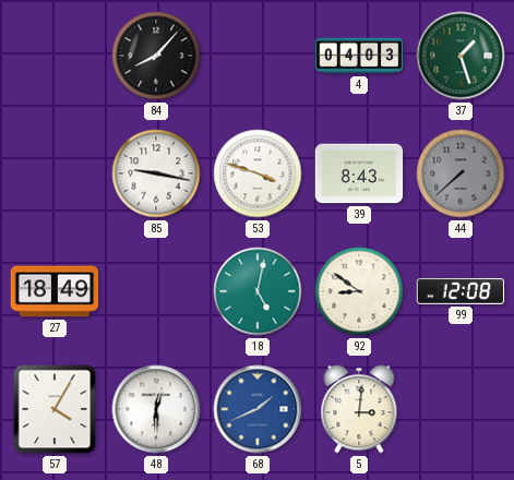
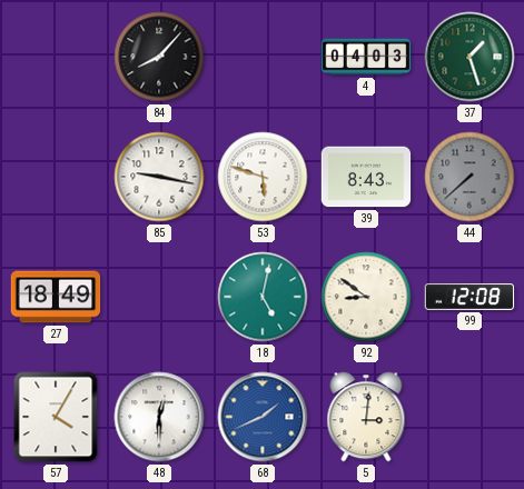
53: 3:48 -> 5:48 (263, 177)
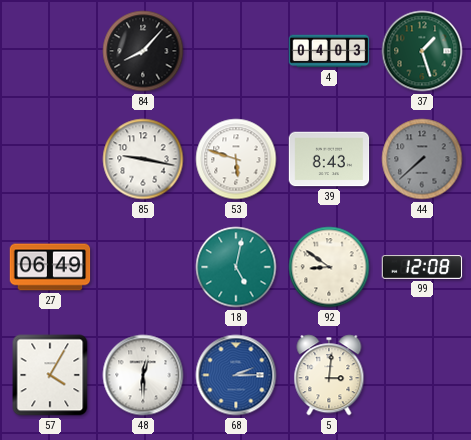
27: 18:49 -> 06:49 (50, 267)
68: 1:41 -> 2:15 (236, 375)
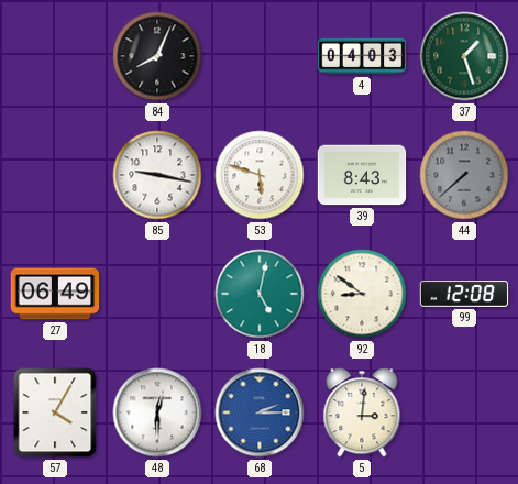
84: 8:07 -> 8:04 (157, 56)
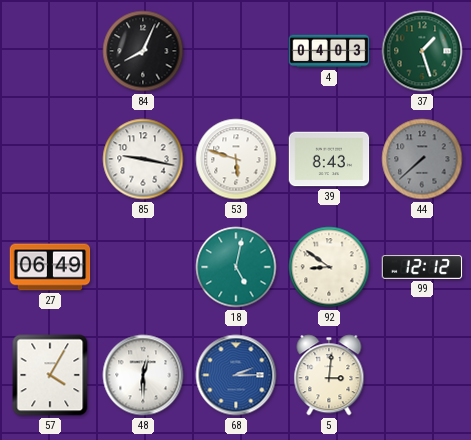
99: 12:08 -> 12:12 (422, 268)
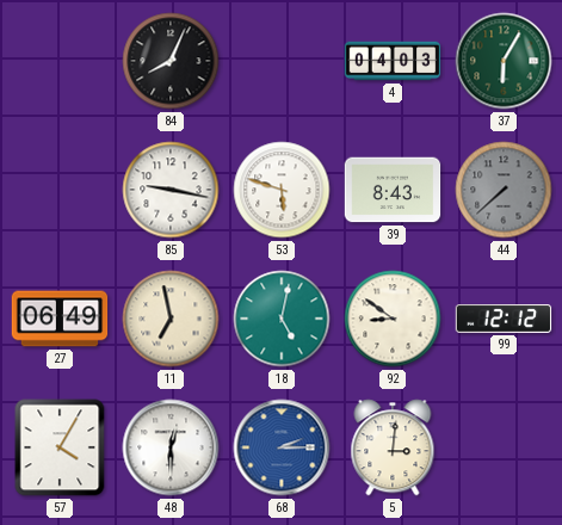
37: 1:27 -> 6:05 (504, 61)
11: none -> 6:58 (171, 319)
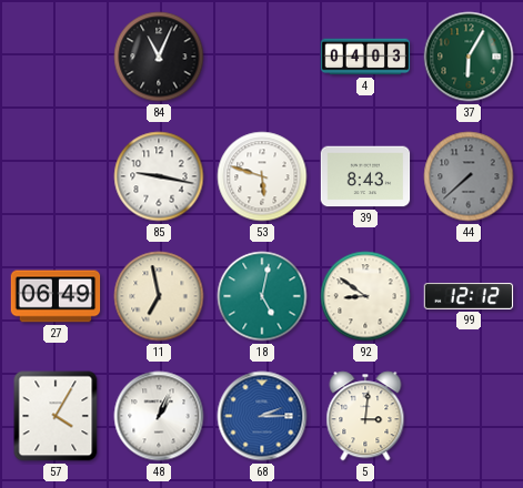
84: 8:04 -> 11:04 (159, 57)
48: 12:30 -> 1:04 (159, 416)
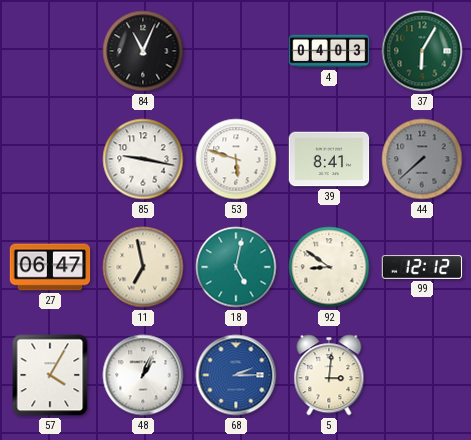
39: 8:43 -> 8:41 (329, 159)
27: 06:49 -> 06:47 (50, 267)
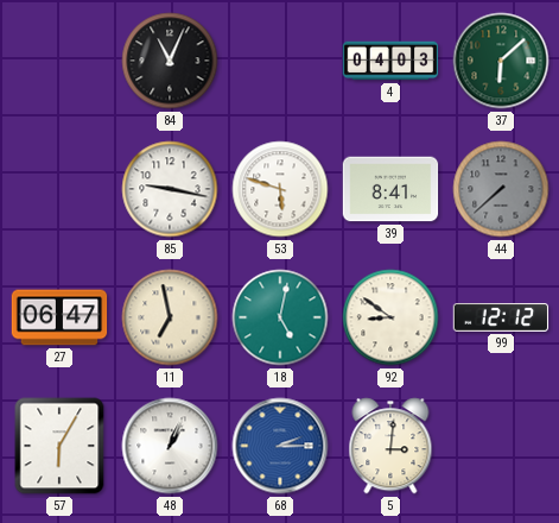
37: 6:05 -> 6:08 (501, 61)
57: 4:05 -> 6:05 (59, 446)
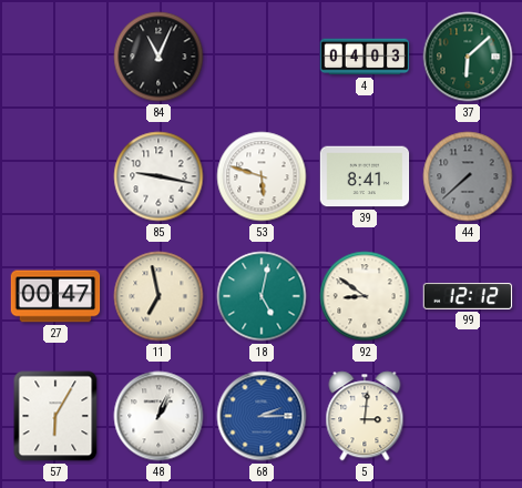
27: 06:47 -> 00:47 (55, 296)
